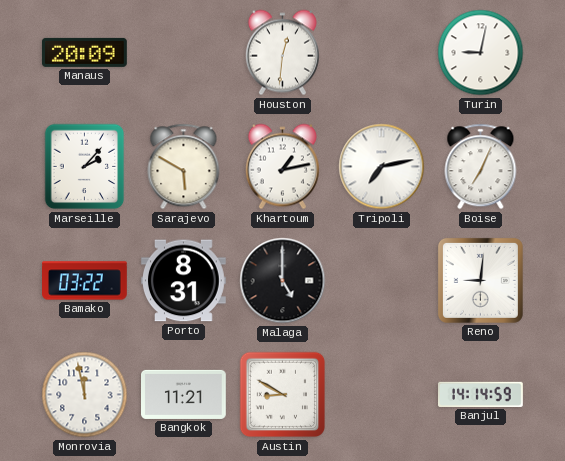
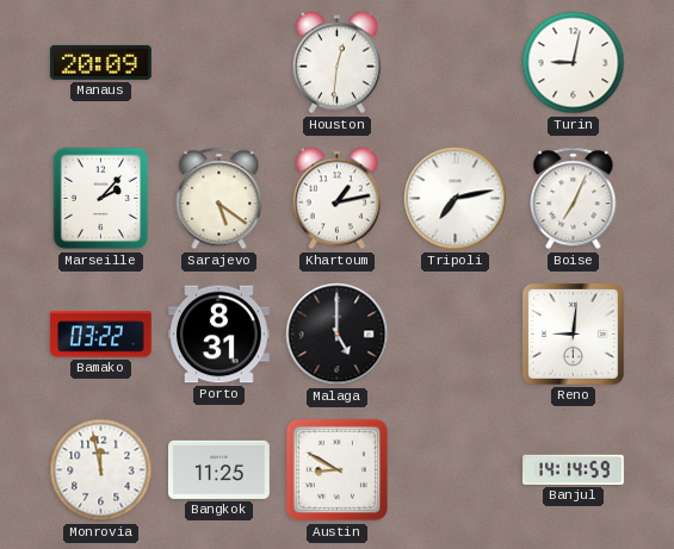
Sarajevo: 5:50 -> 5:21 (219, 199)
Bangkok: 11:21 -> 11:25 (219, 469)
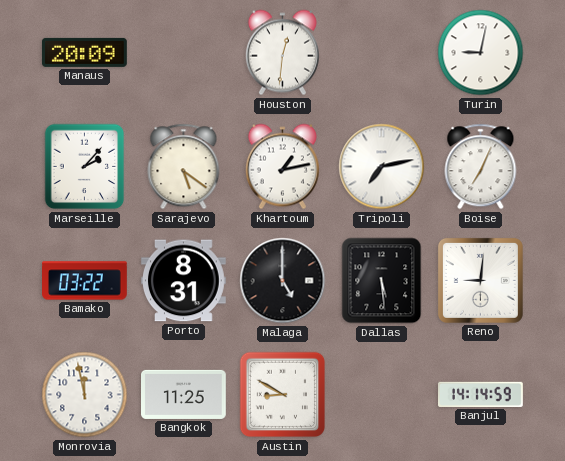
Dallas: none -> 5:29 (382, 281)
